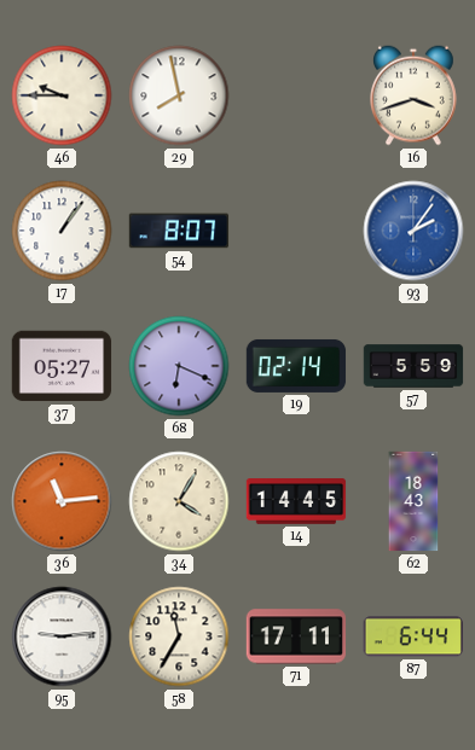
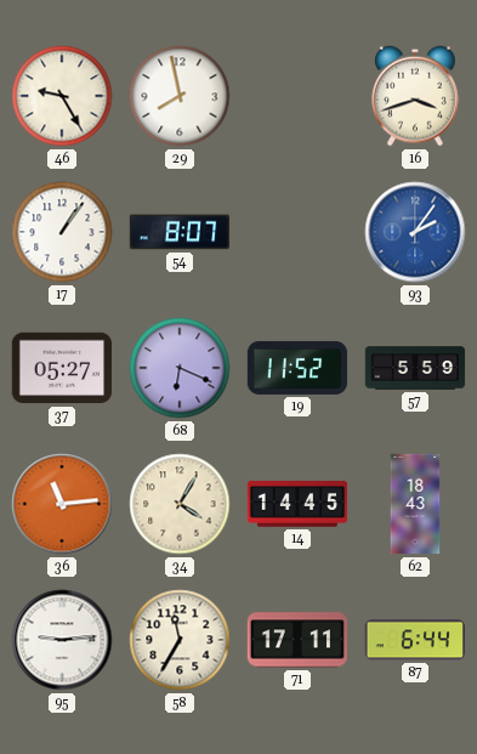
46: 9:45 -> 9:25 (62, 96)
19: 02:14 -> 11:52 (297, 368)
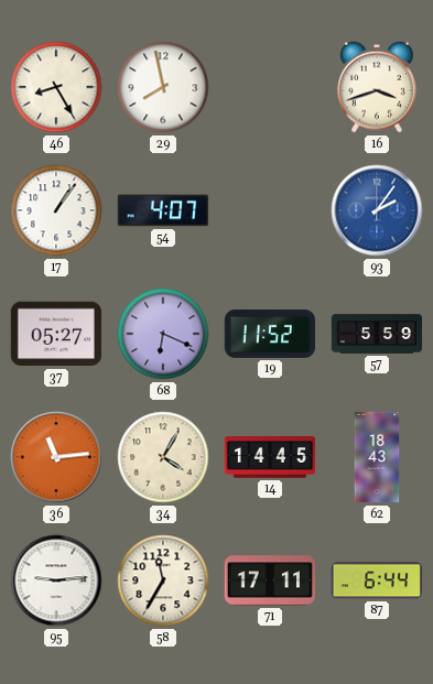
46: 9:25 -> 8:25 (56, 87)
54: 8:07 -> 4:07 (163, 210)
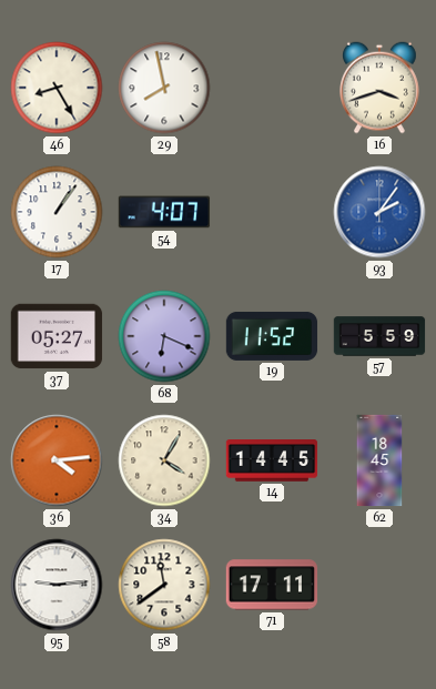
36: 11:14 -> 4:14 (57, 460)
62: 18:43 -> 18:45 (379, 460)
58: 11:35 -> 11:39 (164, 585)
87: 6:44 -> none (376, 580)
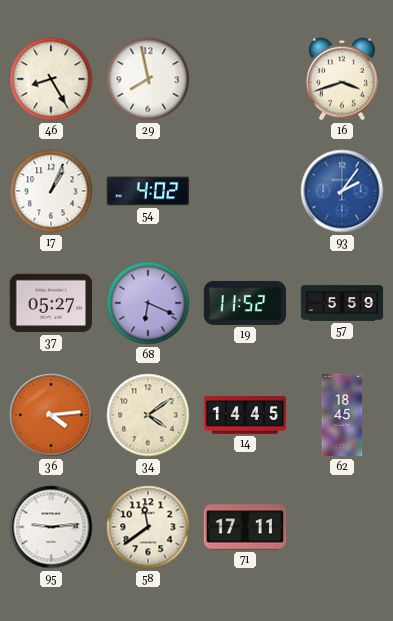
17: 1:06 -> 1:04 (51, 191)
54: 4:07 -> 4:02 (148, 191)
34: 4:05 -> 4:09 (148, 415)
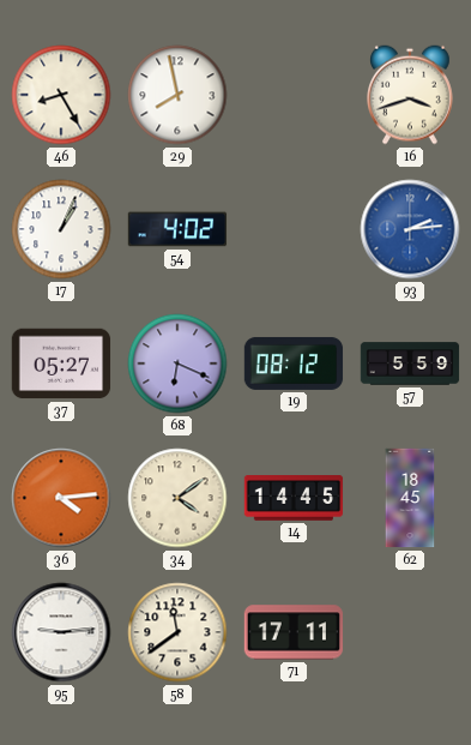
93: 2:06 -> 2:14 (410, 229)
19: 11:52 -> 08:12 (294, 364)
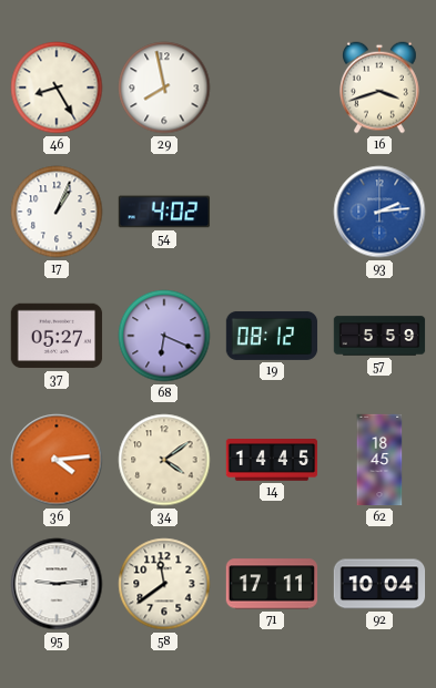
92: none -> 10:04 (379, 584)
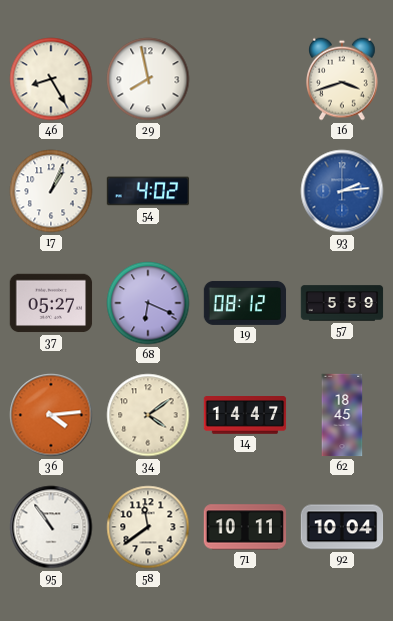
14: 14:45 -> 14:47 (245, 416)
95: 9:14 -> 10:54 (51, 527)
71: 17:11 -> 10:11 (245, 527)
